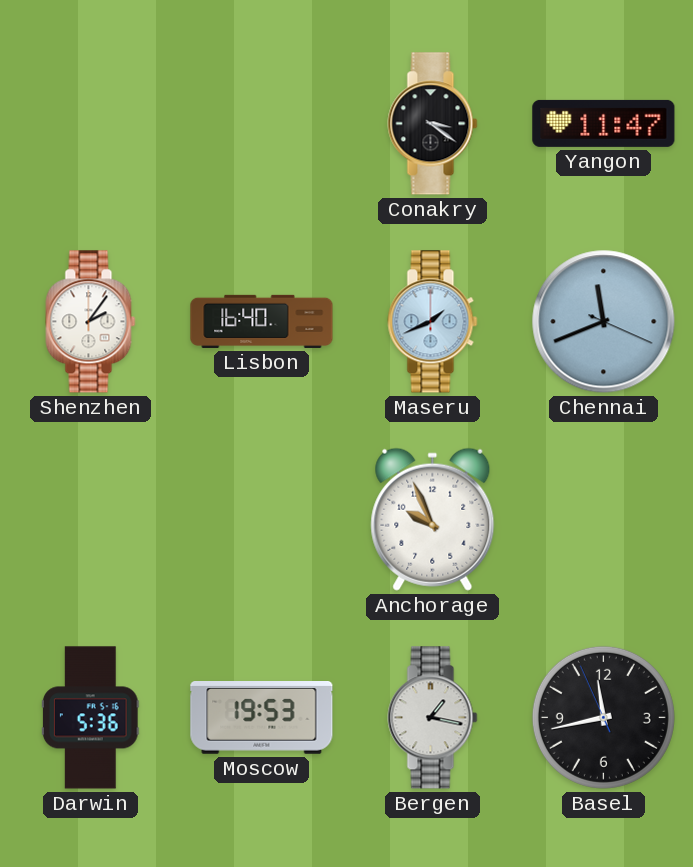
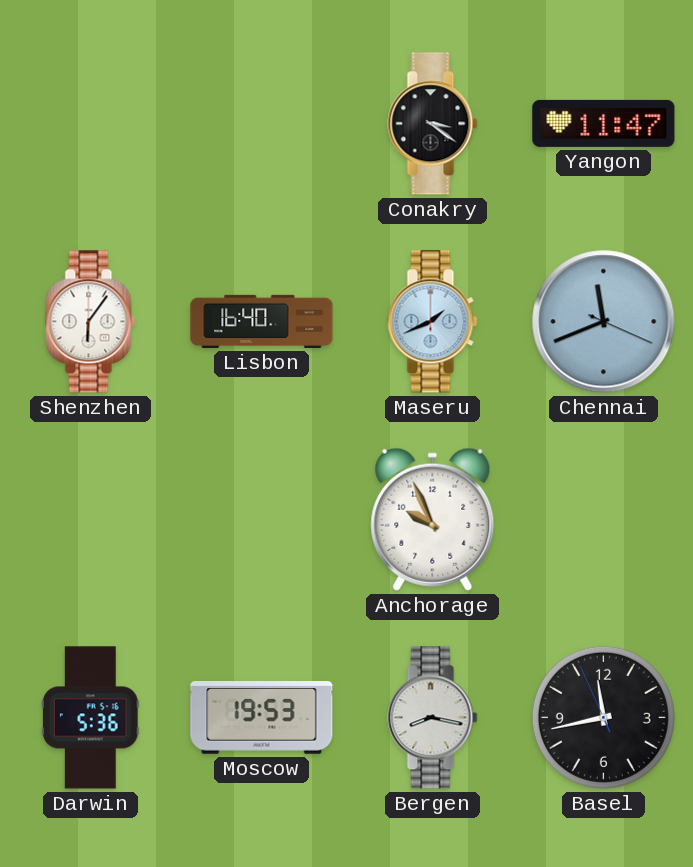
Shenzhen: 2:06 -> 6:06 (91, 322)
Bergen: 1:17 -> 8:17 (433, 718)
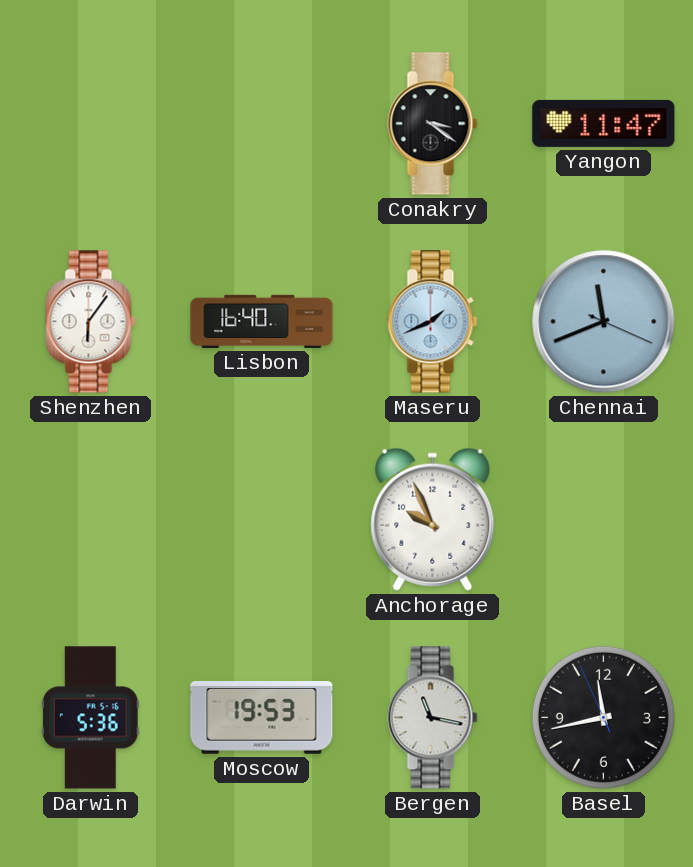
Bergen: 8:17 -> 11:17 (433, 718)
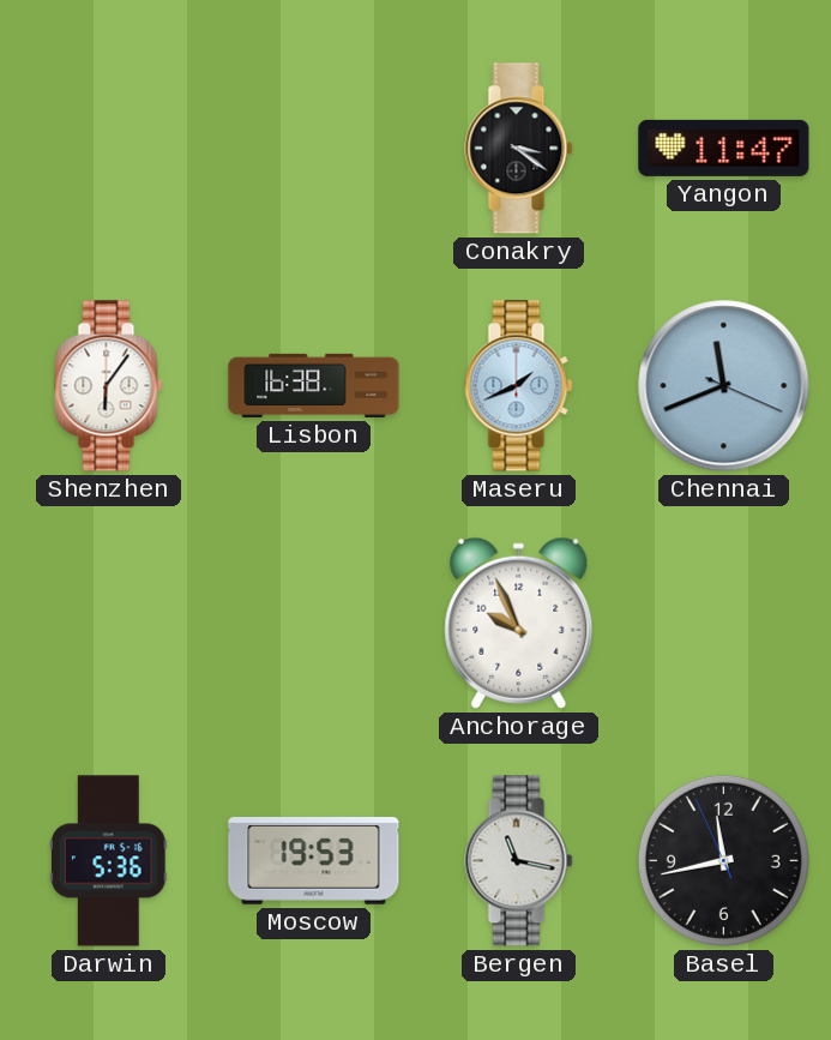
Lisbon: 16:40 -> 16:38 (314, 385)
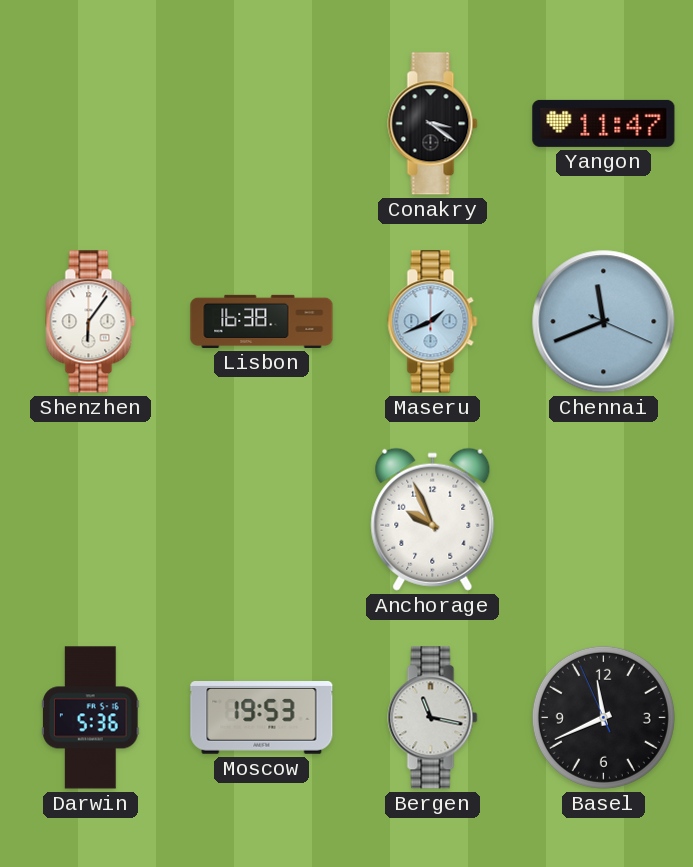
Basel: 11:42 -> 11:40 (603, 717)
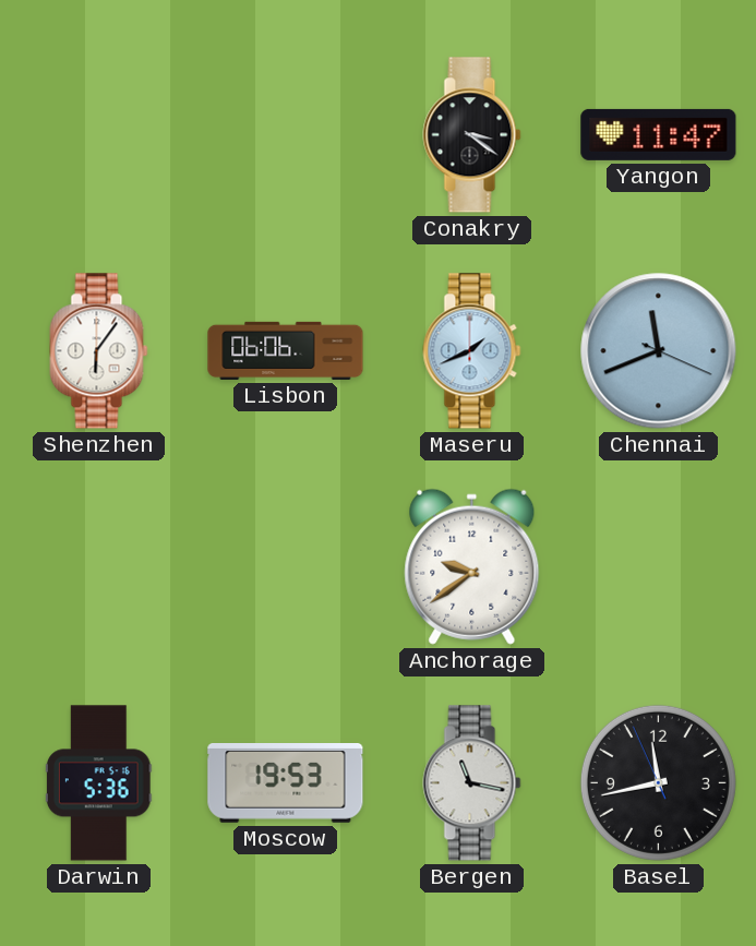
Lisbon: 16:38 -> 06:06 (286, 350)
Anchorage: 9:56 -> 9:39 (472, 566)
Basel: 11:40 -> 11:42 (658, 782)
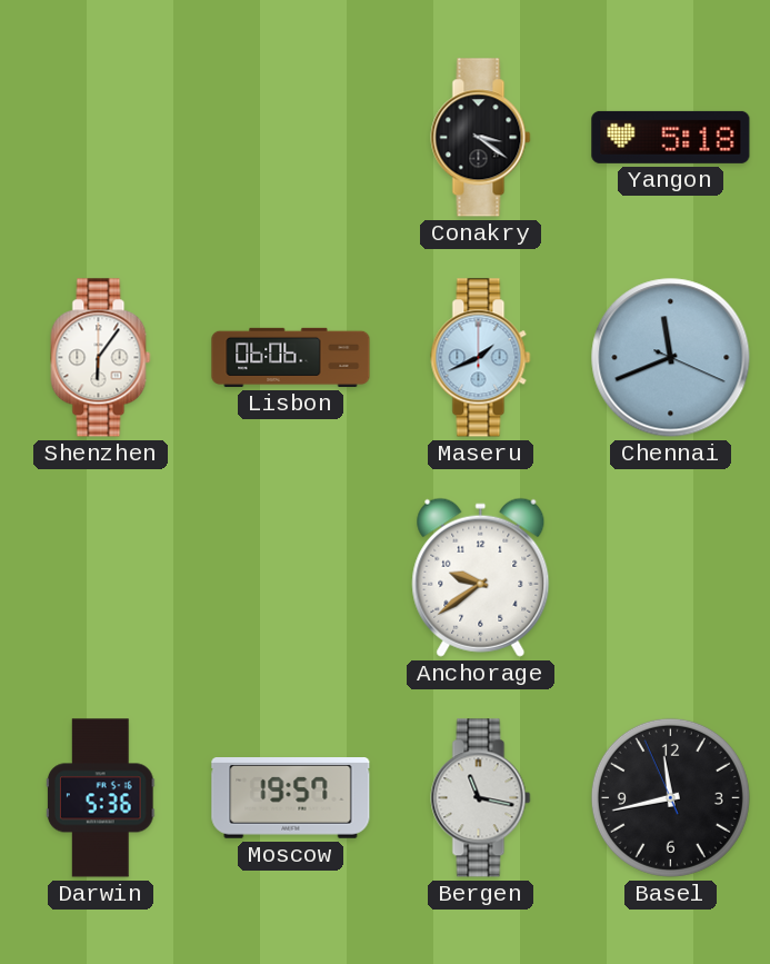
Yangon: 11:47 -> 5:18 (671, 137)
Moscow: 19:53 -> 19:57 (291, 798)
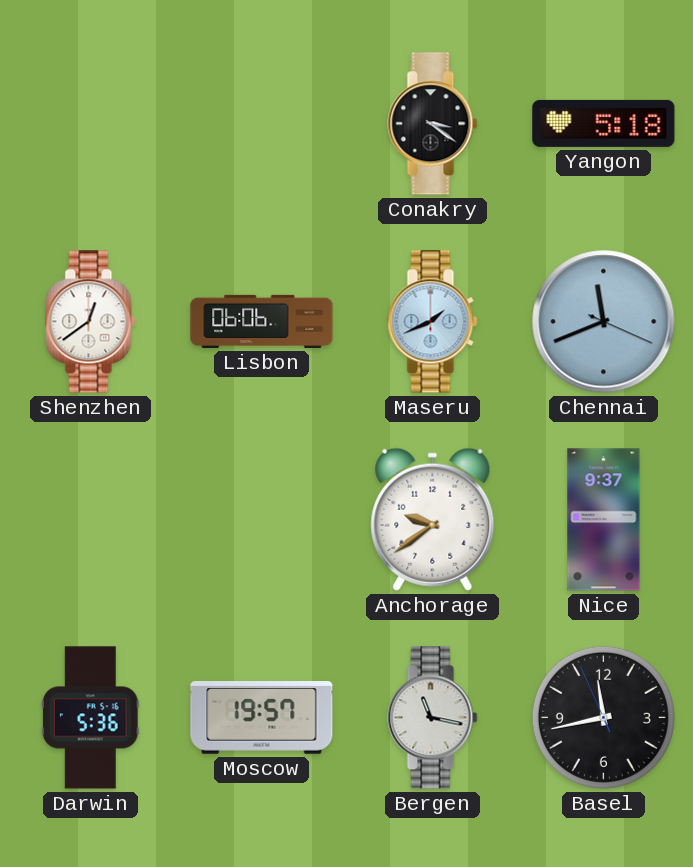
Shenzhen: 6:06 -> 12:39 (91, 322)
Nice: none -> 9:37 (604, 520)
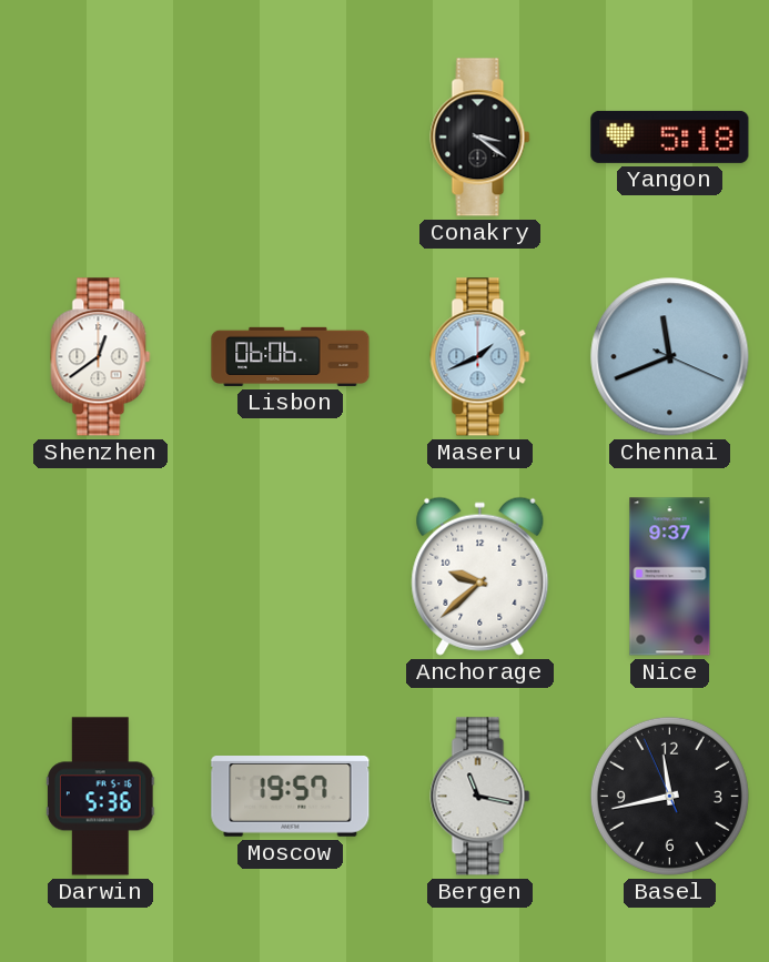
Anchorage: 9:39 -> 9:38 (480, 576)
